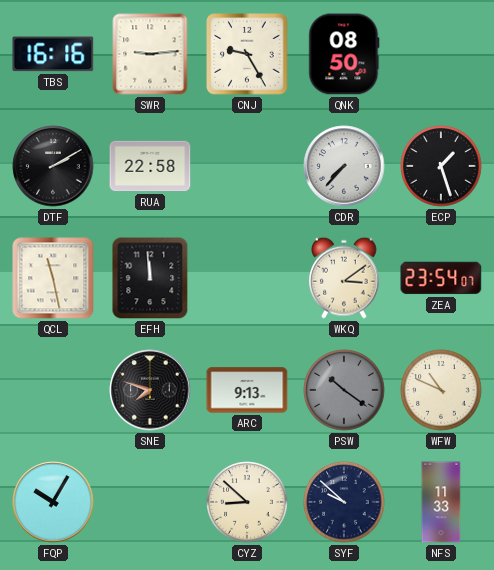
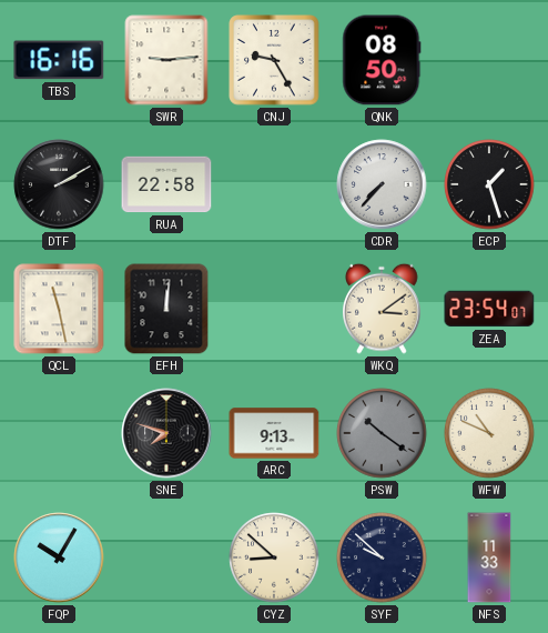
EFH: 11:59 -> 12:01 (166, 309)
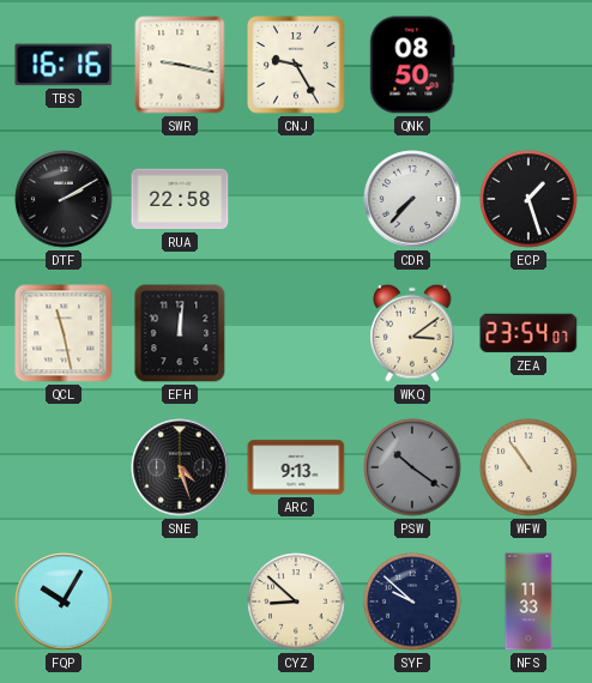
SWR: 9:14 -> 9:17 (180, 65)
SNE: 7:48 -> 4:27 (180, 467)
WFW: 10:49 -> 10:54 (528, 467)
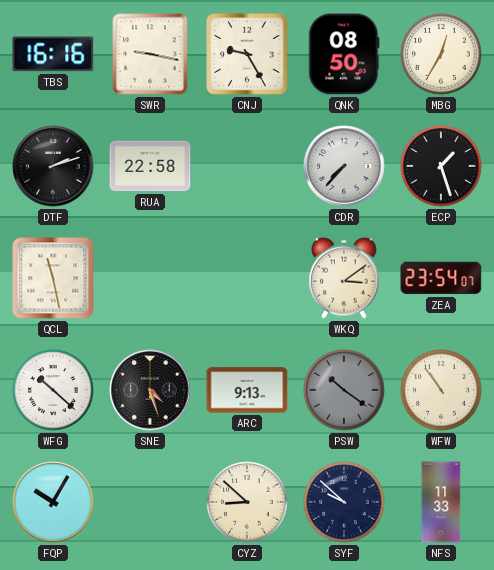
MBG: none -> 12:35 (441, 54)
DTF: 2:10 -> 2:12 (53, 166)
EFH: 12:01 -> none (180, 333)
WFG: none -> 10:22 (53, 390)
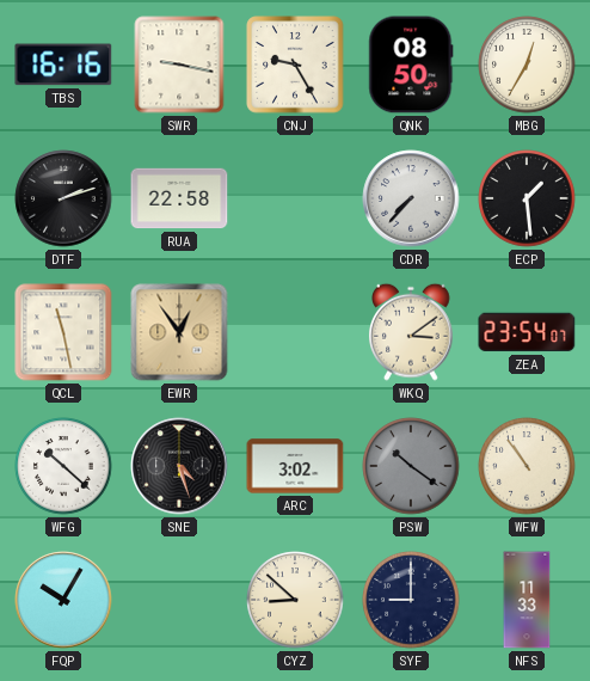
ECP: 1:27 -> 1:29 (527, 198)
EWR: none -> 12:54 (179, 332)
ARC: 9:13 -> 3:02 (295, 466)
SYF: 9:52 -> 9:00 (411, 600)
